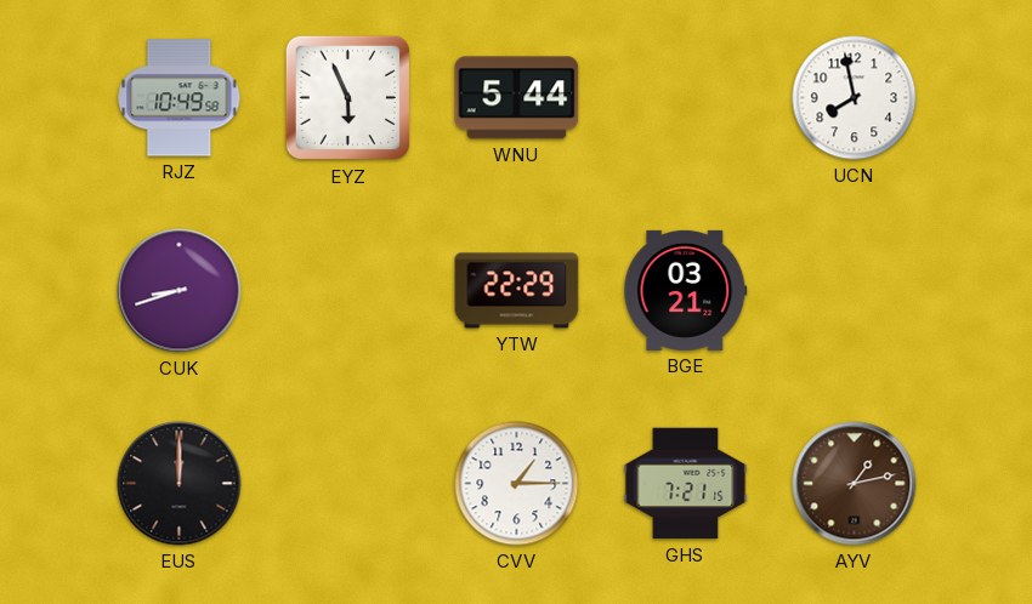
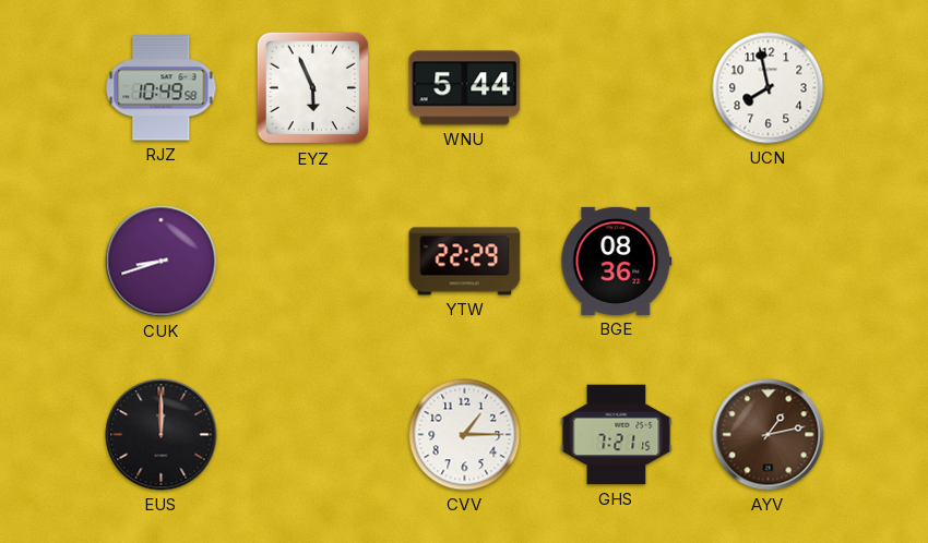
BGE: 03:21 -> 08:36 (617, 261)
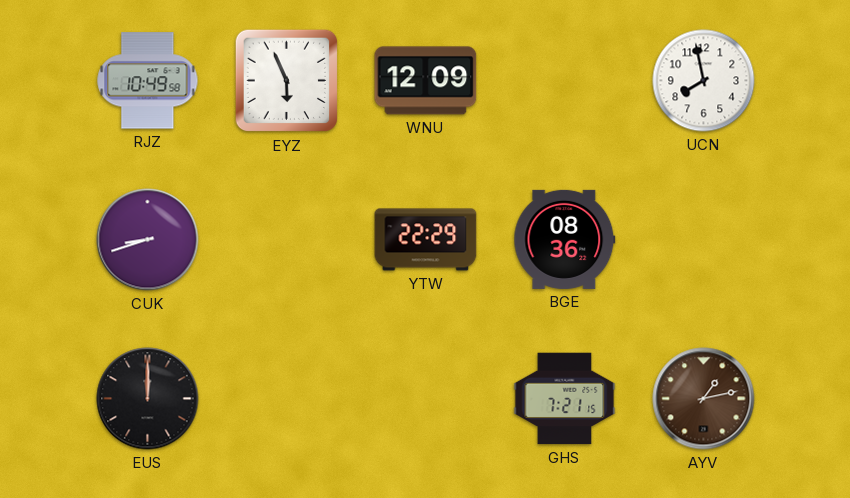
WNU: 5:44 -> 12:09 (426, 81)
CVV: 1:15 -> none (465, 435)
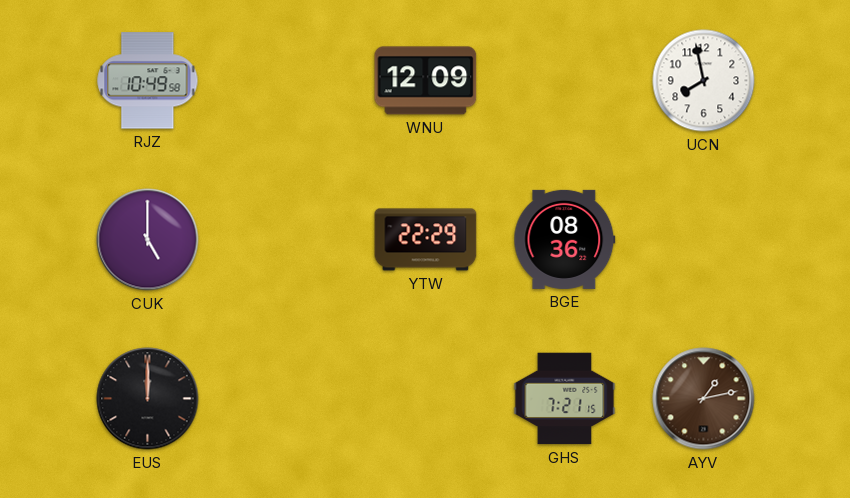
EYZ: 5:56 -> none (287, 81)
CUK: 8:42 -> 5:00 (148, 240)
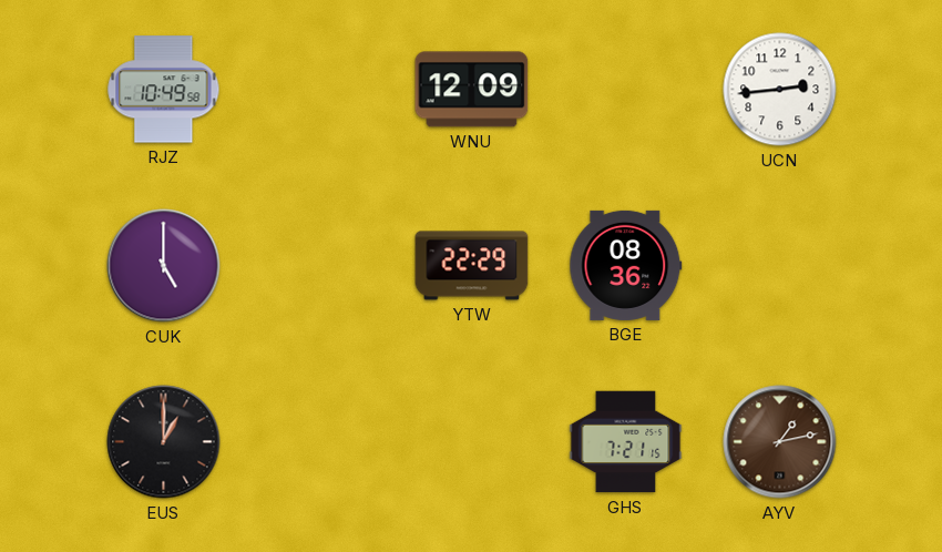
UCN: 7:58 -> 2:44 (780, 90)
EUS: 12:00 -> 1:00 (164, 442)
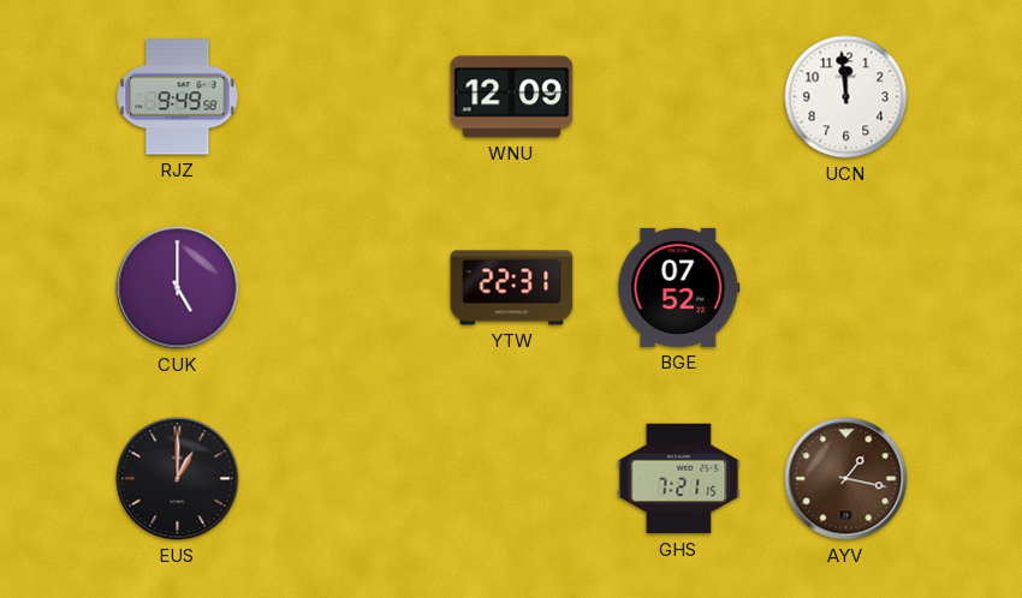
RJZ: 10:49 -> 9:49 (178, 97)
UCN: 2:44 -> 11:59 (846, 97)
YTW: 22:29 -> 22:31 (512, 288)
BGE: 08:36 -> 07:52 (679, 287)
AYV: 1:13 -> 1:17 (846, 479)
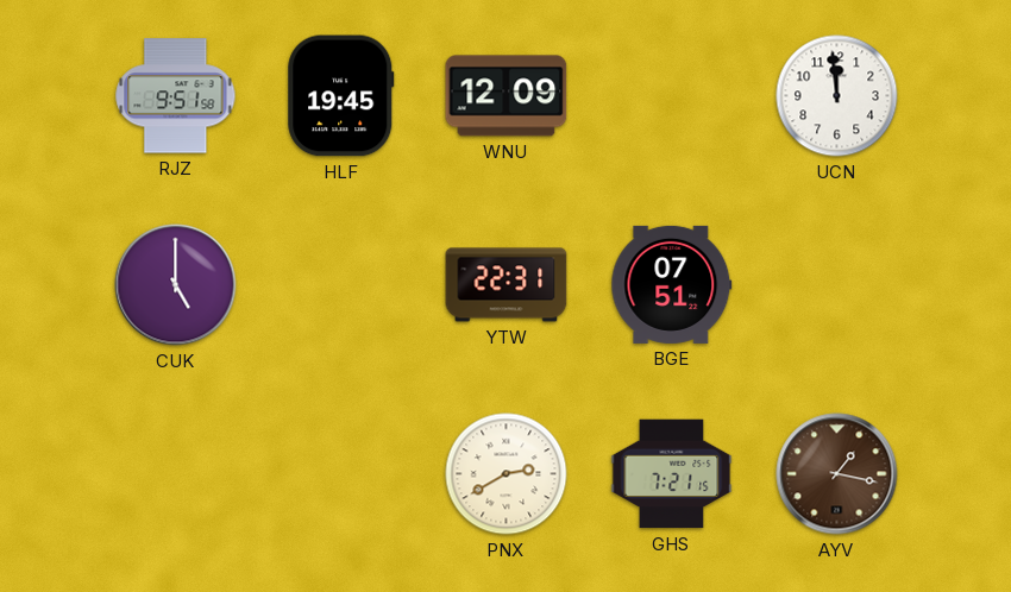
RJZ: 9:49 -> 9:51 (176, 96)
HLF: none -> 19:45 (341, 96)
BGE: 07:52 -> 07:51 (672, 284)
EUS: 1:00 -> none (178, 479)
PNX: none -> 2:40 (507, 474)
